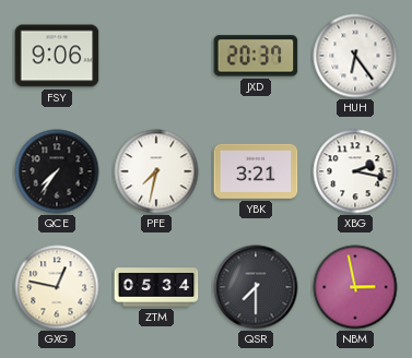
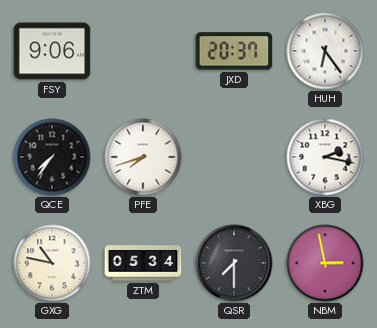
PFE: 7:32 -> 7:42 (143, 157)
YBK: 3:21 -> none (256, 171)
GXG: 12:47 -> 10:47 (52, 263)
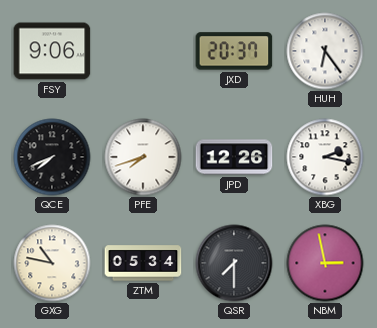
QCE: 7:36 -> 7:41 (52, 157)
JPD: none -> 12:26 (234, 157)
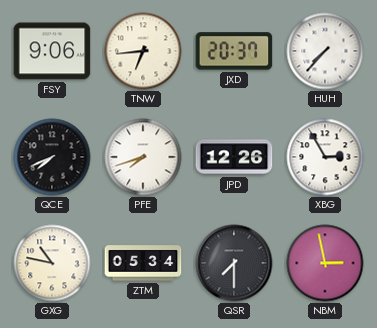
TNW: none -> 6:44 (143, 51)
HUH: 6:24 -> 7:37 (325, 51)
XBG: 2:17 -> 2:55 (325, 157)
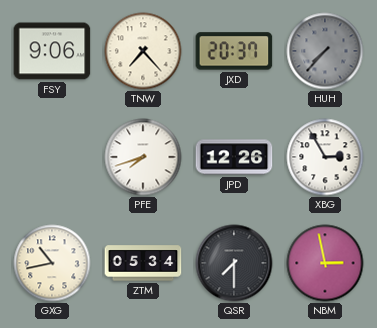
TNW: 6:44 -> 7:23 (143, 51)
HUH dial: white -> grey (325, 51)
QCE: 7:41 -> none (52, 157)
GXG: 10:47 -> 10:43 (52, 263)
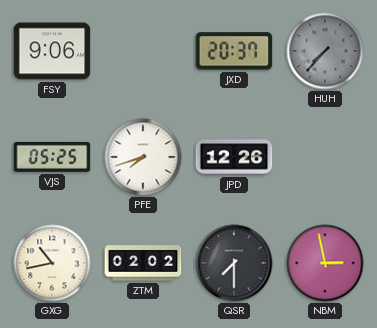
TNW: 7:23 -> none (143, 51)
VJS: none -> 05:25 (52, 157)
XBG: 2:55 -> none (325, 157)
ZTM: 05:34 -> 02:02 (143, 263)
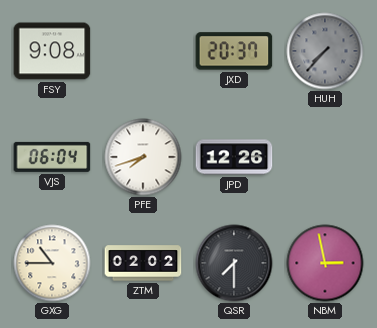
FSY: 9:06 -> 9:08 (52, 51)
VJS: 05:25 -> 06:04 (52, 157)
GXG: 10:43 -> 10:45 (52, 263)
